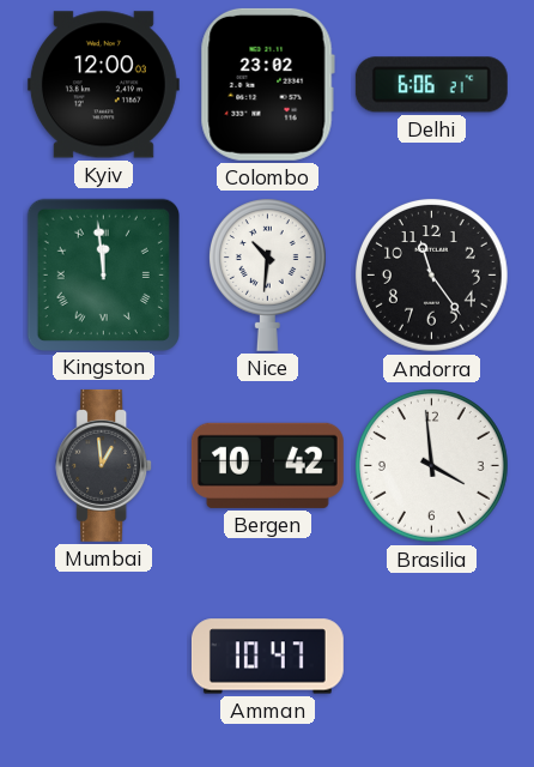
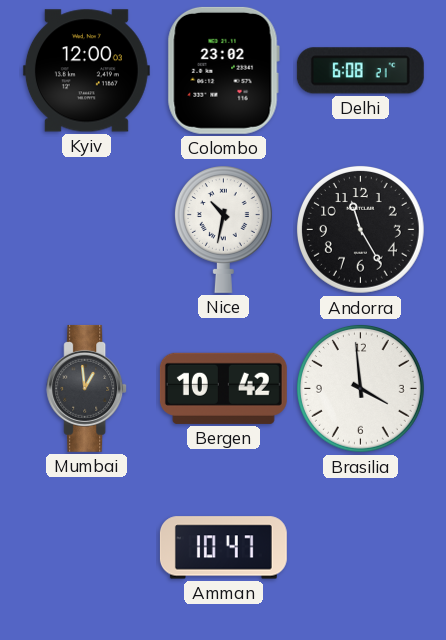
Delhi: 6:06 -> 6:08 (360, 71)
Kingston: 11:59 -> none (103, 274)
Nice: 10:31 -> 10:32 (223, 229)
Andorra: 11:24 -> 11:25 (361, 230)
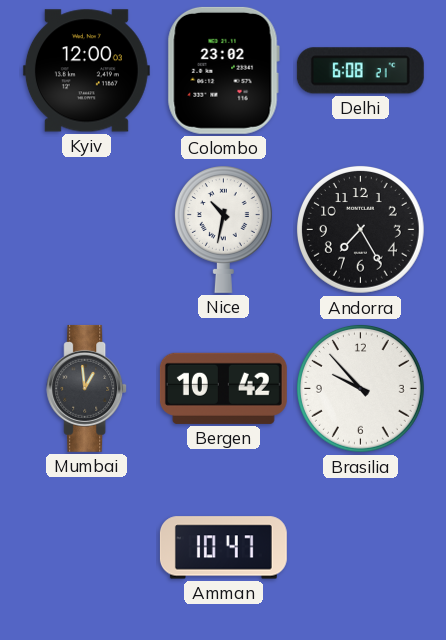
Andorra: 11:25 -> 7:25 (361, 230)
Brasilia: 3:59 -> 9:53 (361, 389)
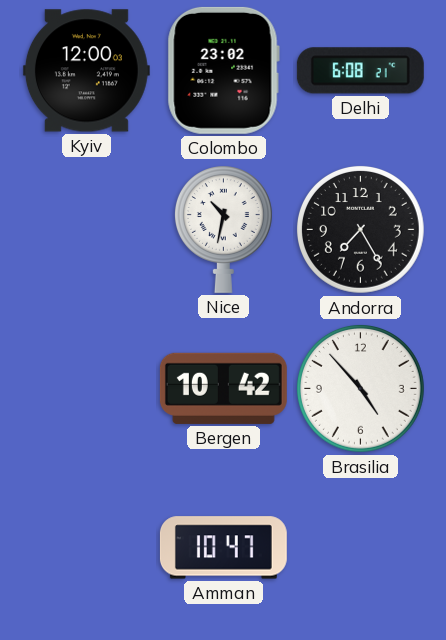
Mumbai: 12:59 -> none (87, 388)
Brasilia: 9:53 -> 4:53 (361, 389)
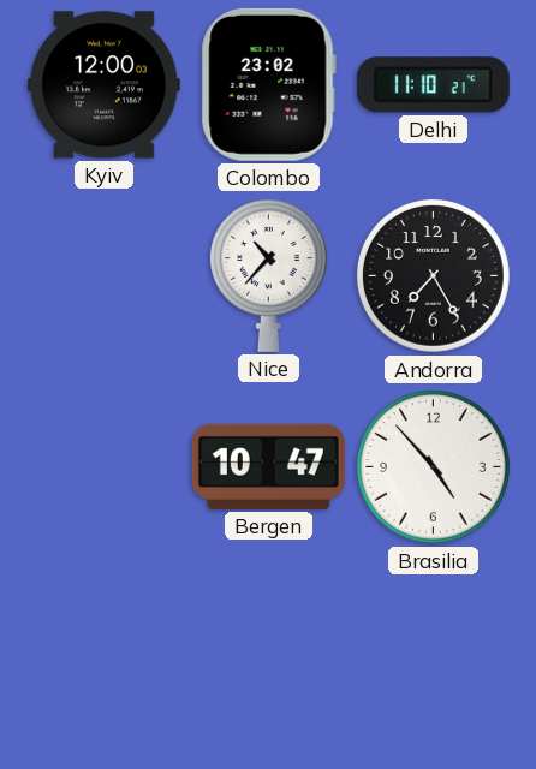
Delhi: 6:08 -> 11:10 (433, 85)
Nice: 10:32 -> 10:37 (268, 275)
Bergen: 10:42 -> 10:47 (268, 466)
Amman: 10:47 -> none (223, 548)
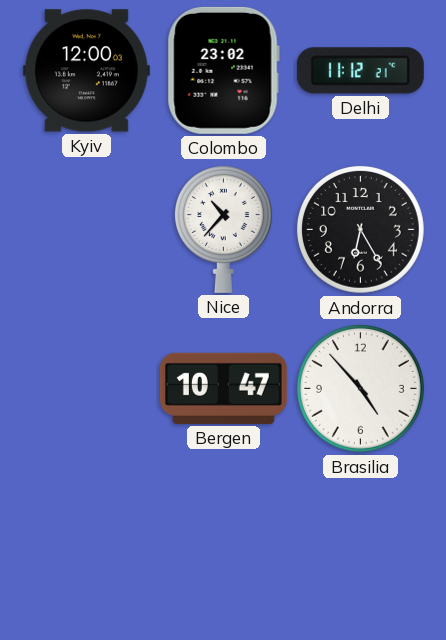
Delhi: 11:10 -> 11:12 (360, 71)
Andorra: 7:25 -> 6:25 (361, 230)
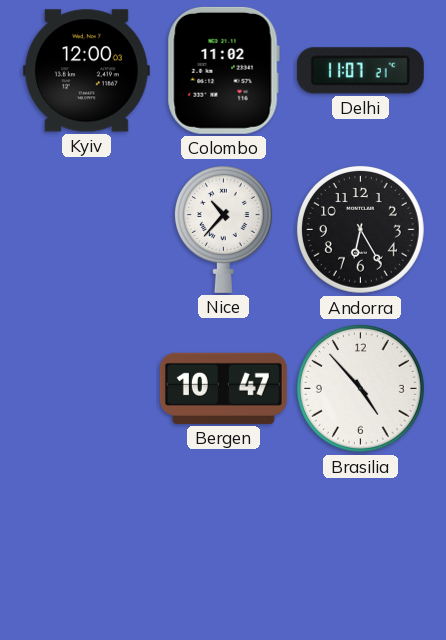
Colombo: 23:02 -> 11:02 (223, 70)
Delhi: 11:12 -> 11:07 (360, 71)
